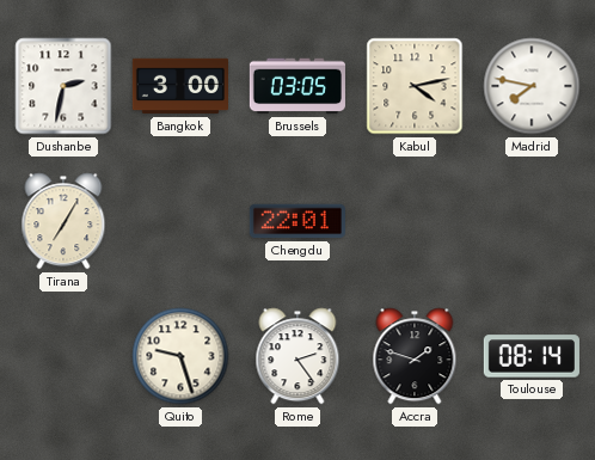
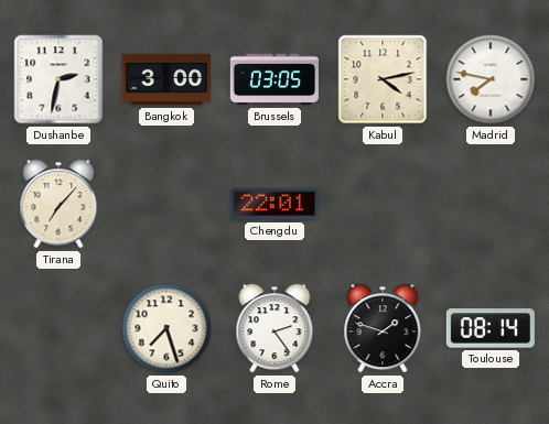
Tirana: 7:05 -> 7:07 (58, 204)
Quito: 9:27 -> 7:27 (166, 328)
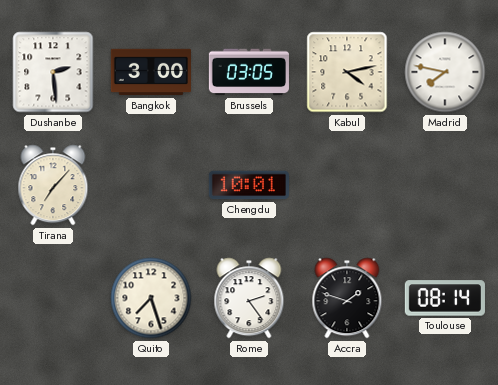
Dushanbe: 2:32 -> 2:29 (53, 72)
Chengdu: 22:01 -> 10:01 (249, 185)
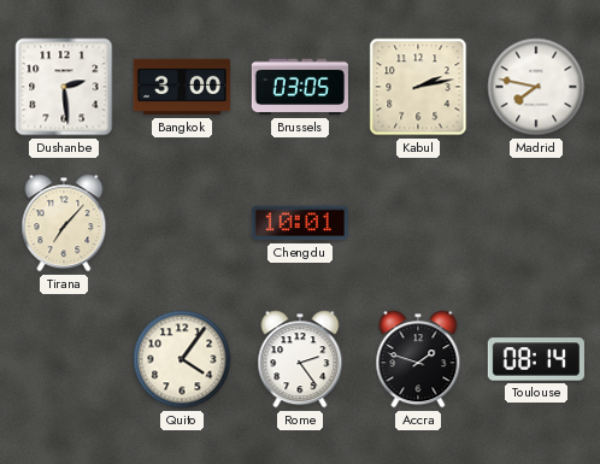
Kabul: 4:13 -> 2:13 (418, 87)
Quito: 7:27 -> 4:06 (182, 359)
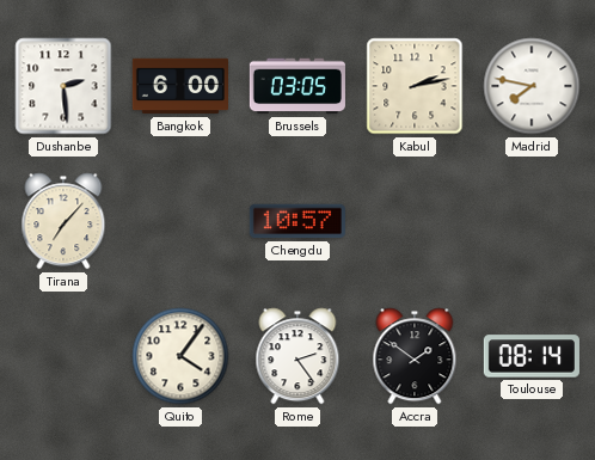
Bangkok: 3:00 -> 6:00 (179, 86)
Chengdu: 10:01 -> 10:57 (297, 221)
Accra: 1:48 -> 1:51 (415, 356)
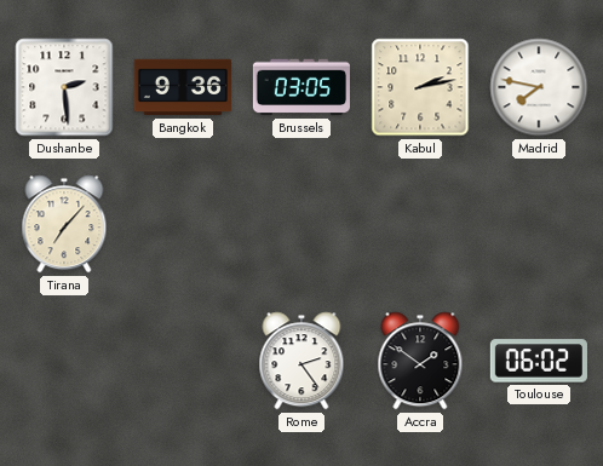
Bangkok: 6:00 -> 9:36 (182, 87)
Chengdu: 10:57 -> none (297, 221)
Quito: 4:06 -> none (180, 356)
Toulouse: 08:14 -> 06:02 (539, 361)
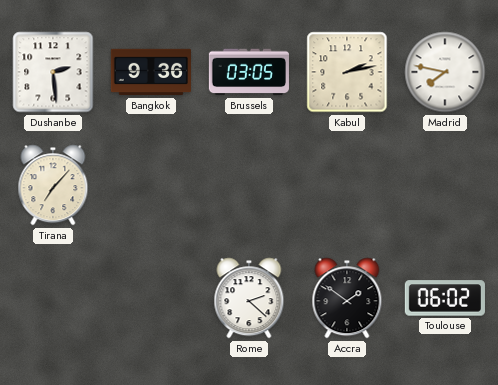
Rome: 2:24 -> 2:22 (249, 298)
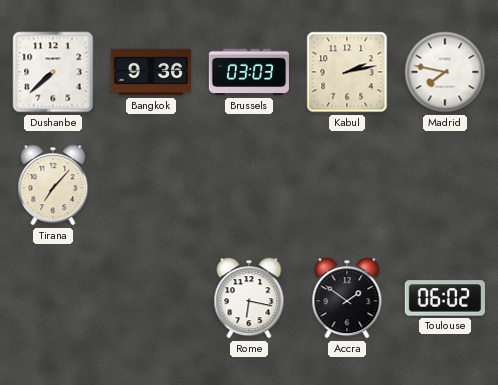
Dushanbe: 2:29 -> 7:38 (53, 72)
Brussels: 03:05 -> 03:03 (249, 72)
Rome: 2:22 -> 6:17 (249, 298)
